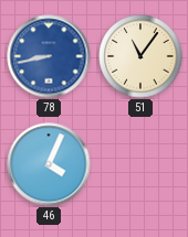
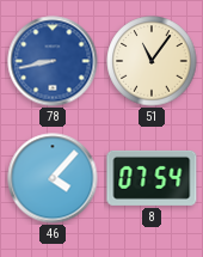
46: 4:04 -> 4:07 (53, 178)
8: none -> 07:54 (152, 178)
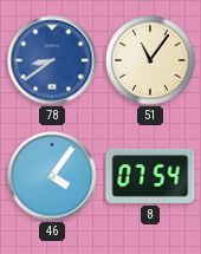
78: 8:43 -> 8:39 (52, 60)
46: 4:07 -> 4:06 (52, 176)
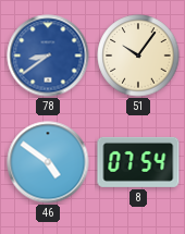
51: 11:06 -> 10:06 (138, 56)
46: 4:06 -> 4:51 (48, 162)
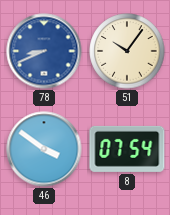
78: 8:39 -> 8:41 (44, 51)
46: 4:51 -> 3:51 (44, 149)
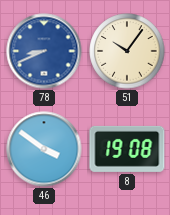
8: 07:54 -> 19:08 (127, 149)
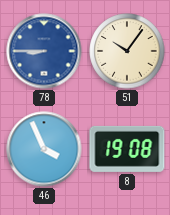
78: 8:41 -> 8:45 (44, 51)
46: 3:51 -> 3:56 (44, 149)
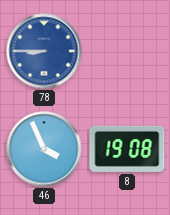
51: 10:06 -> none (127, 51)
